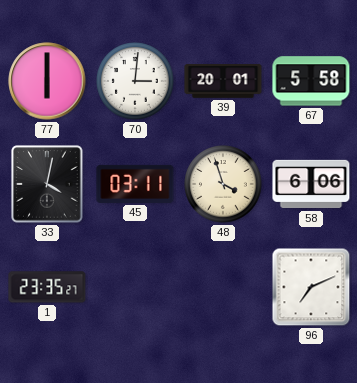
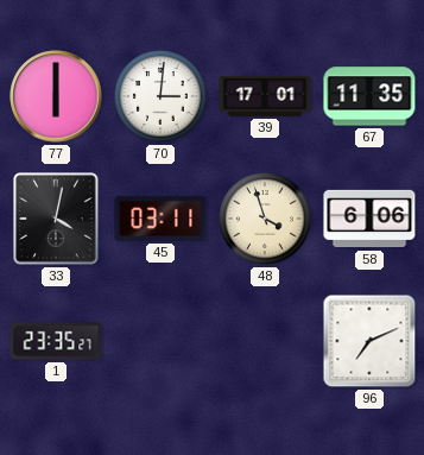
39: 20:01 -> 17:01 (265, 96)
67: 5:58 -> 11:35 (369, 96)
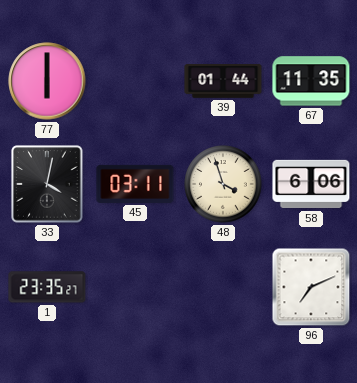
70: 3:01 -> none (160, 96)
39: 17:01 -> 01:44 (223, 81)
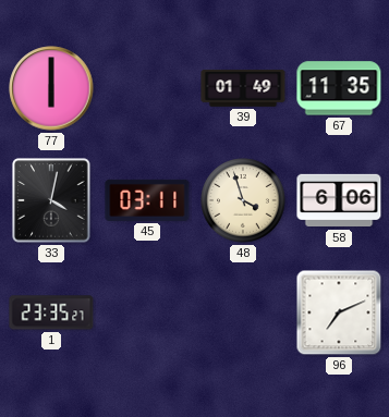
39: 01:44 -> 01:49 (243, 88)
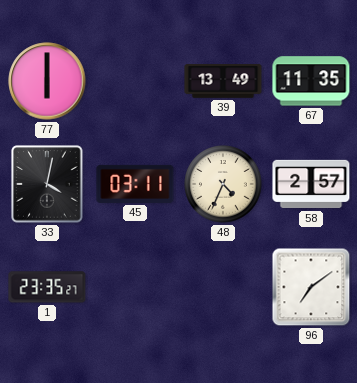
39: 01:49 -> 13:49 (223, 81)
48: 3:57 -> 4:34 (223, 184)
58: 6:06 -> 2:57 (311, 184)
96: 7:11 -> 7:09 (311, 287)
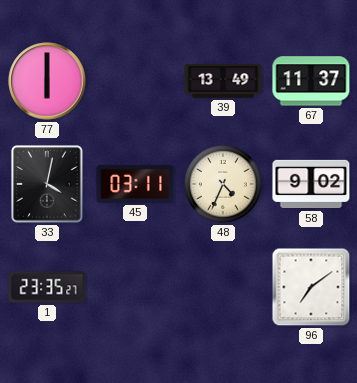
67: 11:35 -> 11:37 (311, 81)
58: 2:57 -> 9:02 (311, 184)
